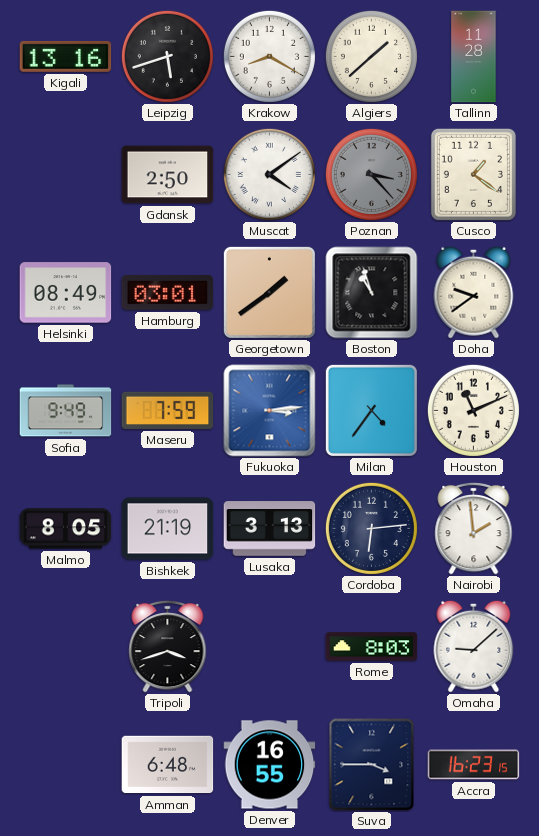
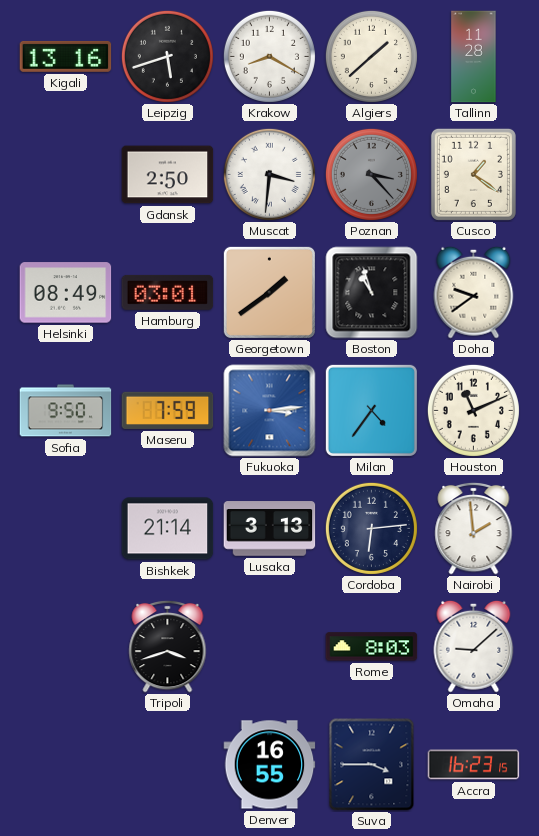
Muscat: 4:09 -> 3:31 (269, 174)
Sofia: 9:49 -> 9:50 (66, 411)
Malmo: 8:05 -> none (66, 529)
Bishkek: 21:19 -> 21:14 (168, 529)
Amman: 6:48 -> none (168, 765)
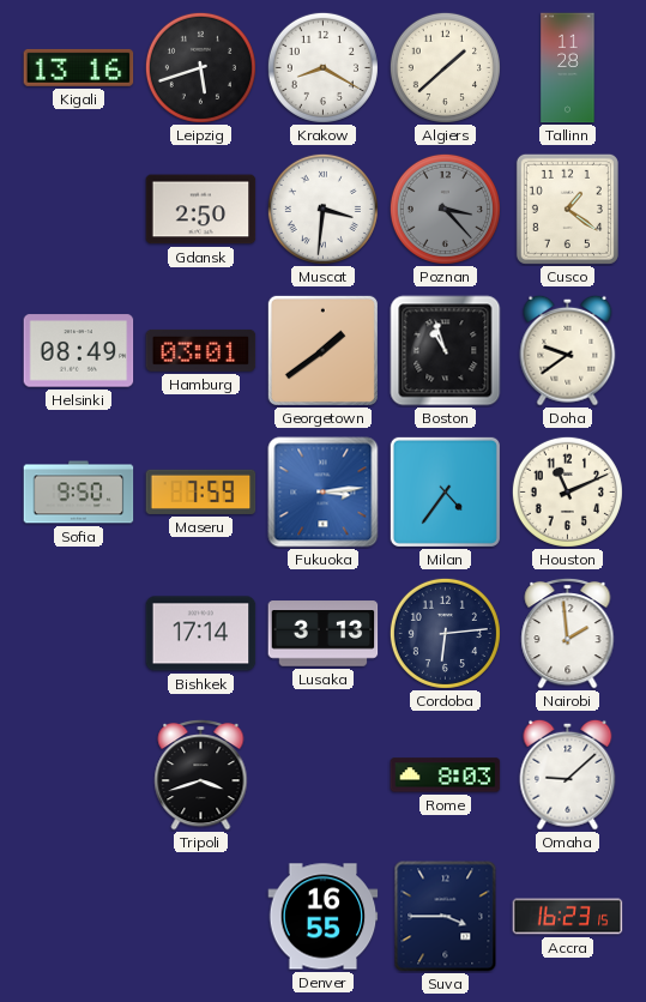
Bishkek: 21:14 -> 17:14 (201, 634)
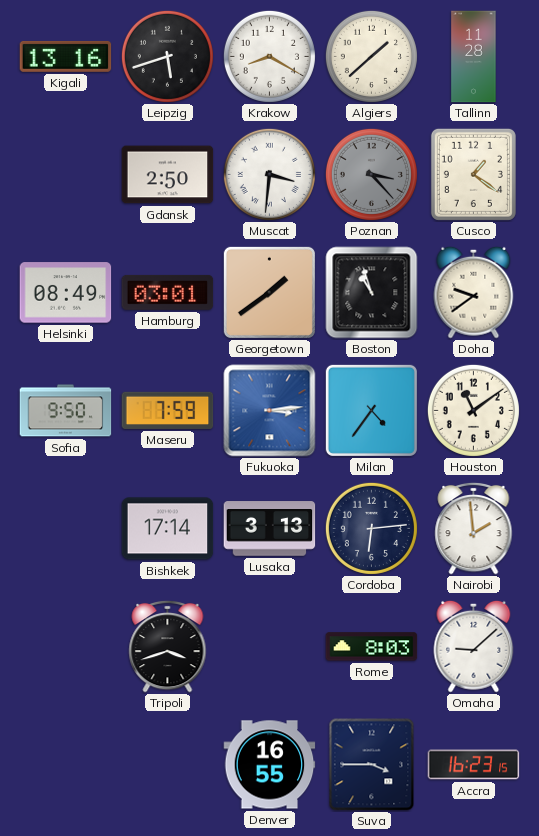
Houston: 11:11 -> 11:09 (473, 410)
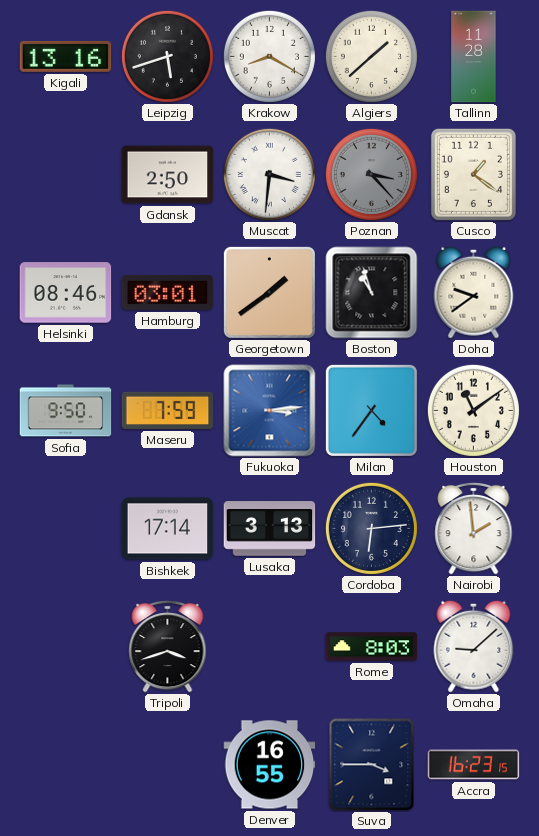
Helsinki: 08:49 -> 08:46 (66, 293)
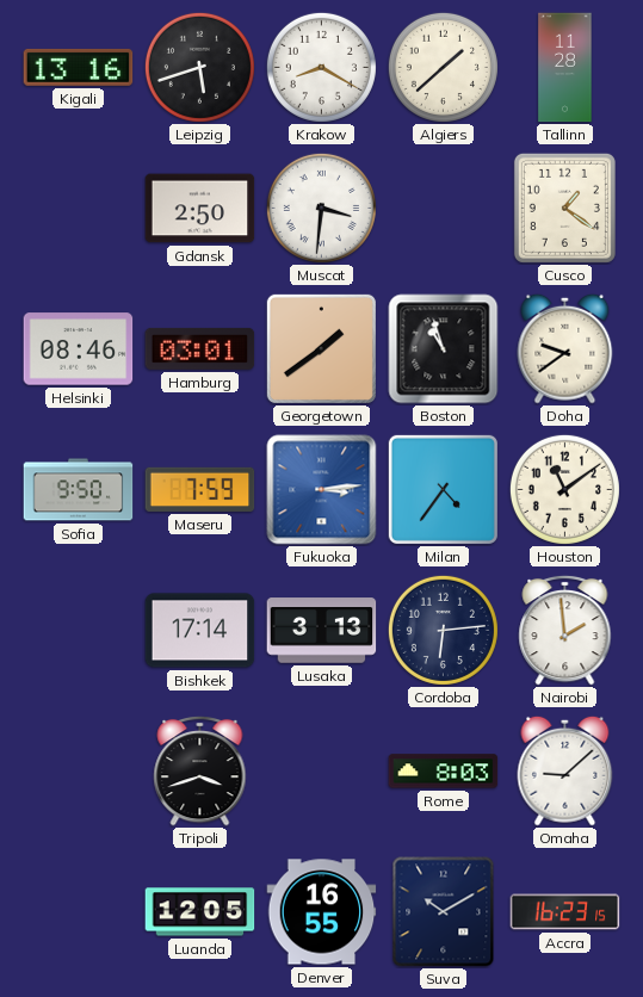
Poznan: 3:23 -> none (371, 174)
Luanda: none -> 12:05 (200, 912)
Suva: 3:45 -> 10:10 (444, 912)
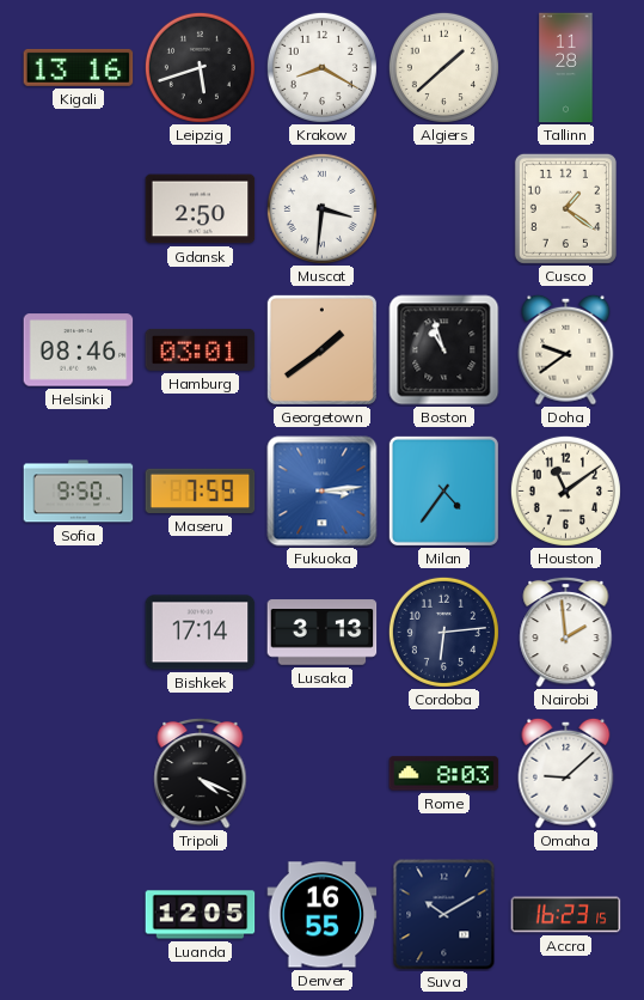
Tripoli: 3:42 -> 4:19 (201, 773)
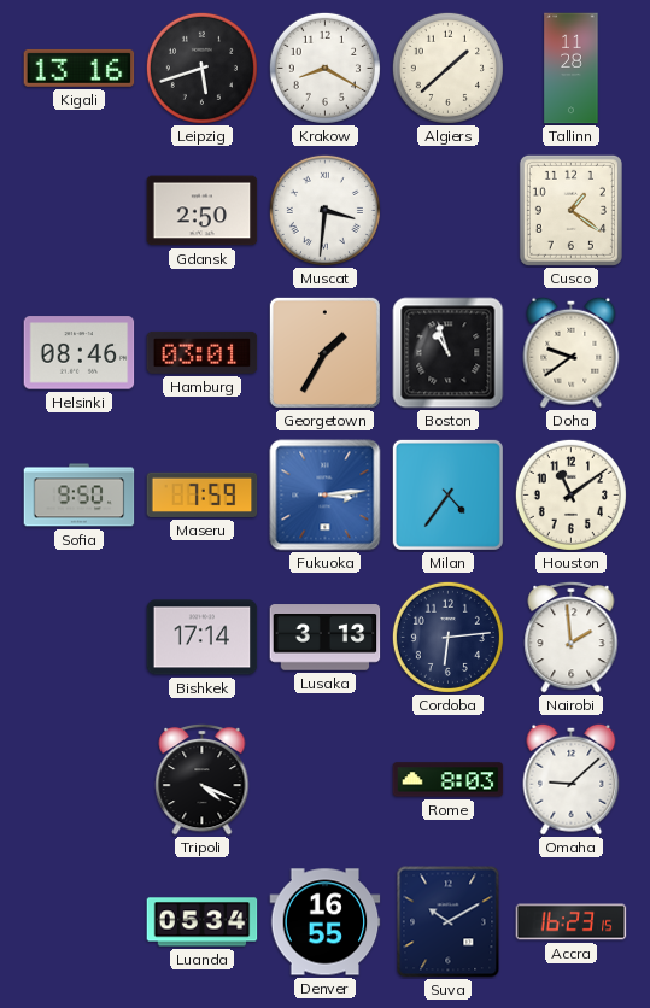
Georgetown: 1:39 -> 1:35 (324, 352)
Luanda: 12:05 -> 05:34 (203, 922)
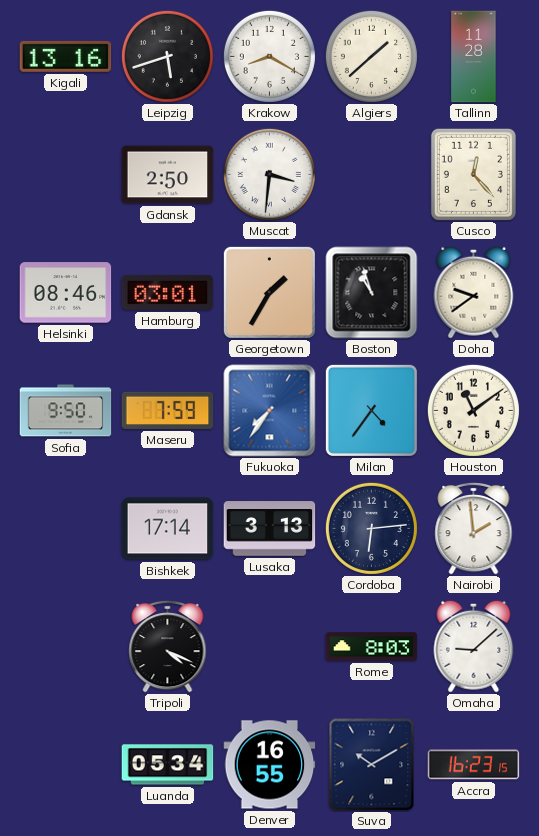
Cusco: 1:21 -> 12:23 (473, 174)
Fukuoka: 3:14 -> 7:36 (270, 411)
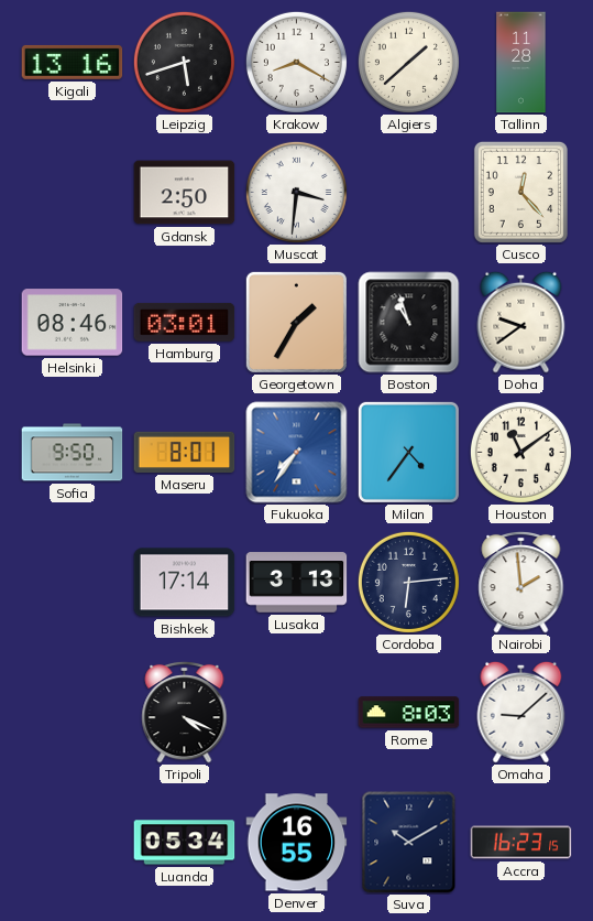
Maseru: 7:59 -> 8:01 (185, 452)
